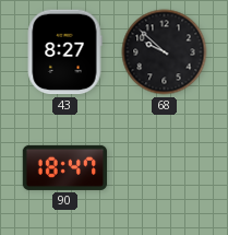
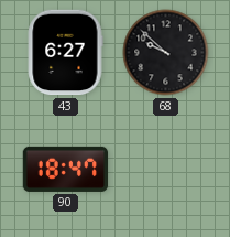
43: 8:27 -> 6:27 (65, 53)
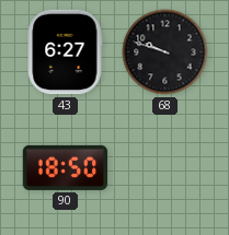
68: 9:52 -> 9:48 (165, 52)
90: 18:47 -> 18:50 (66, 167)
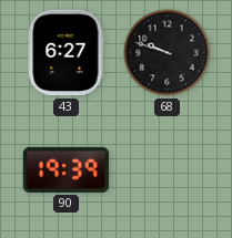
90: 18:50 -> 19:39 (67, 169)
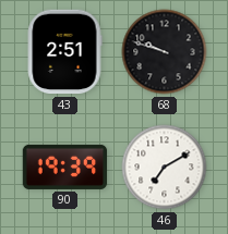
43: 6:27 -> 2:51 (64, 52)
46: none -> 7:10 (165, 168)
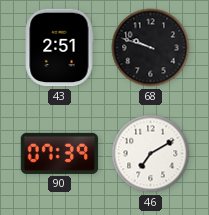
90: 19:39 -> 07:39 (60, 153)
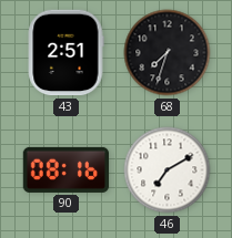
68: 9:48 -> 7:33 (168, 53)
90: 07:39 -> 08:16 (67, 169)
